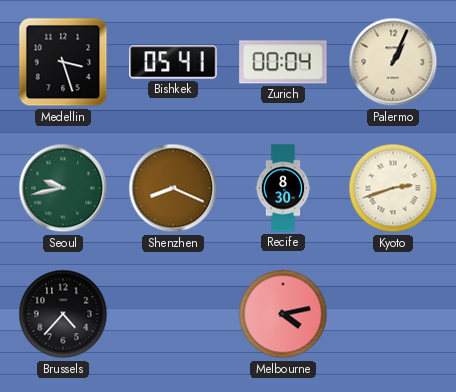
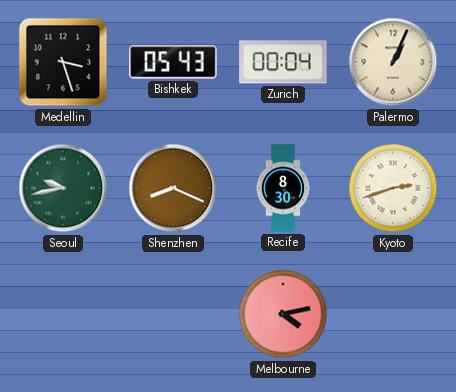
Bishkek: 05:41 -> 05:43 (173, 62)
Brussels: 4:37 -> none (63, 314)
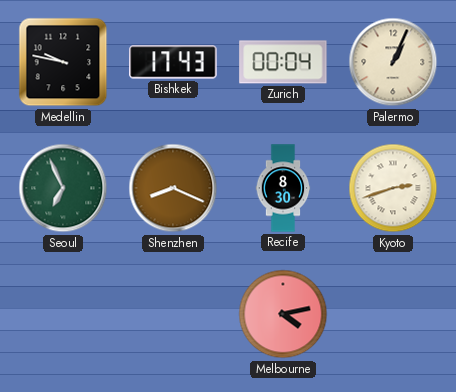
Medellin: 3:27 -> 9:47 (63, 62)
Bishkek: 05:43 -> 17:43 (173, 62)
Seoul: 9:43 -> 6:56 (63, 188)
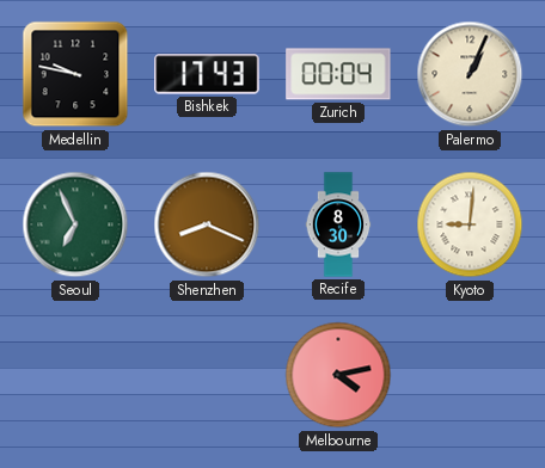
Kyoto: 2:42 -> 9:01 (470, 224)
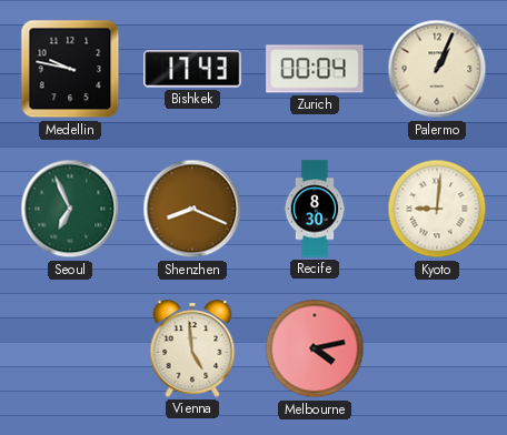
Vienna: none -> 4:59 (192, 348)
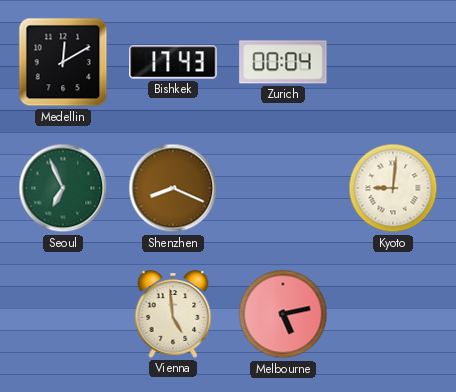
Medellin: 9:47 -> 12:10 (63, 62)
Palermo: 1:04 -> none (437, 69)
Recife: 8:30 -> none (315, 209)
Melbourne: 4:13 -> 5:13 (283, 314)
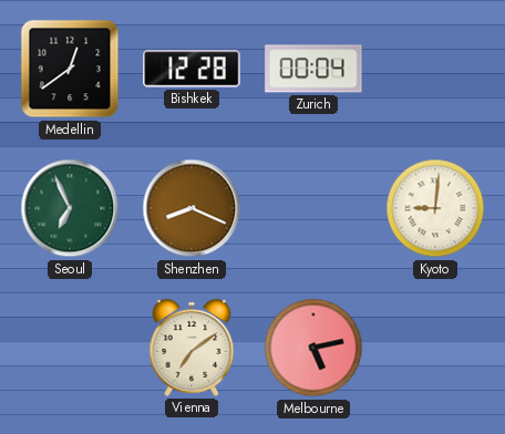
Medellin: 12:10 -> 12:39 (70, 69)
Bishkek: 17:43 -> 12:28 (192, 69)
Vienna: 4:59 -> 7:09 (192, 348)
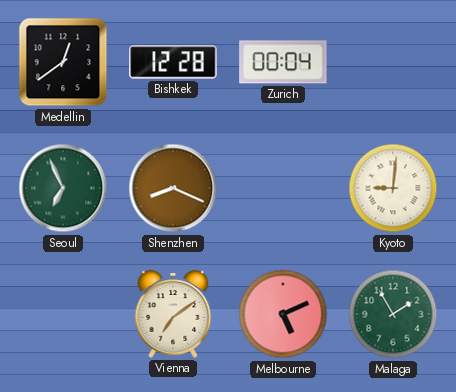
Melbourne: 5:13 -> 5:11 (283, 314)
Malaga: none -> 1:55 (393, 314)
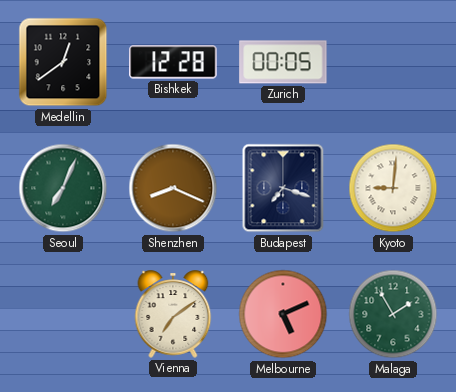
Zurich: 00:04 -> 00:05 (283, 62)
Seoul: 6:56 -> 7:04 (63, 188)
Budapest: none -> 7:18 (283, 188)
